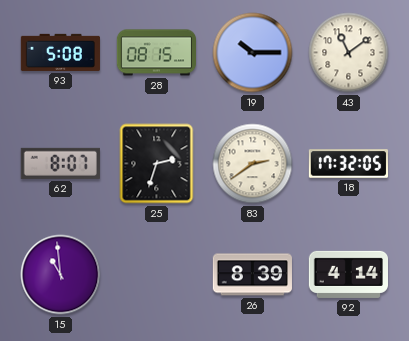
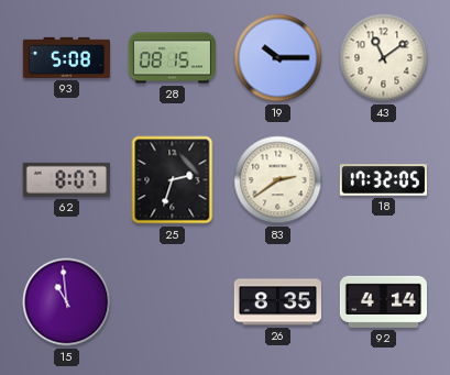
26: 8:39 -> 8:35 (277, 302)
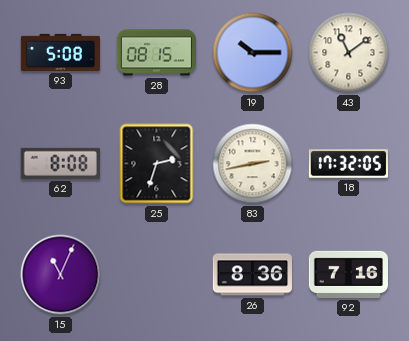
62: 8:07 -> 8:08 (60, 163)
83: 2:39 -> 2:43 (253, 164)
15: 10:59 -> 11:04 (61, 275)
26: 8:35 -> 8:36 (252, 275)
92: 4:14 -> 7:16 (348, 274)
